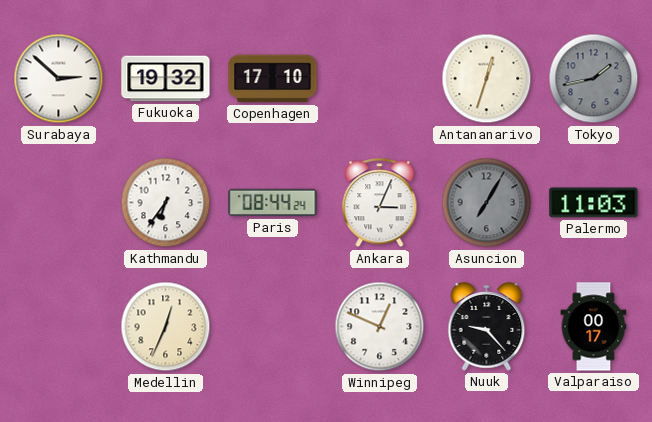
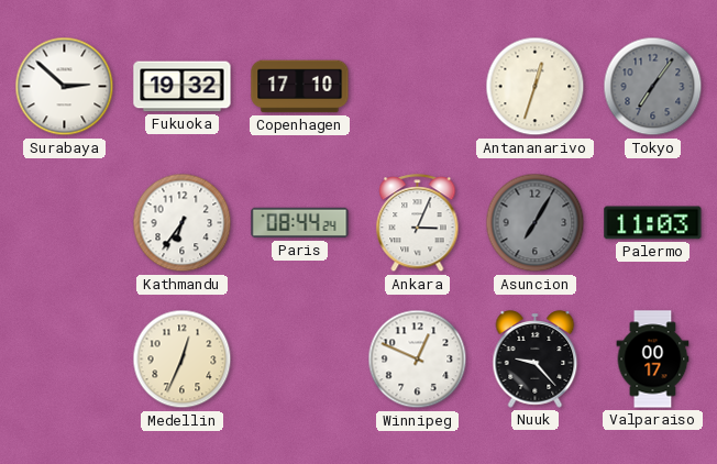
Tokyo: 1:43 -> 7:06 (653, 87)
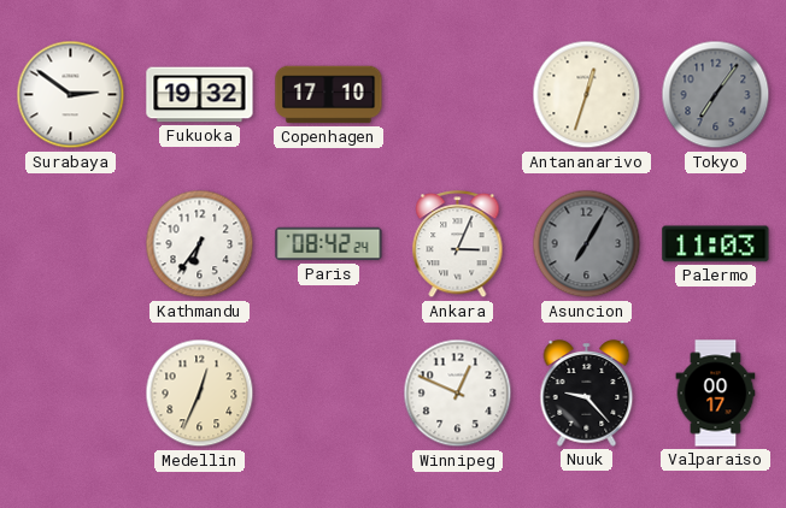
Surabaya: 2:52 -> 2:51 (71, 95)
Paris: 08:44 -> 08:42 (329, 244)
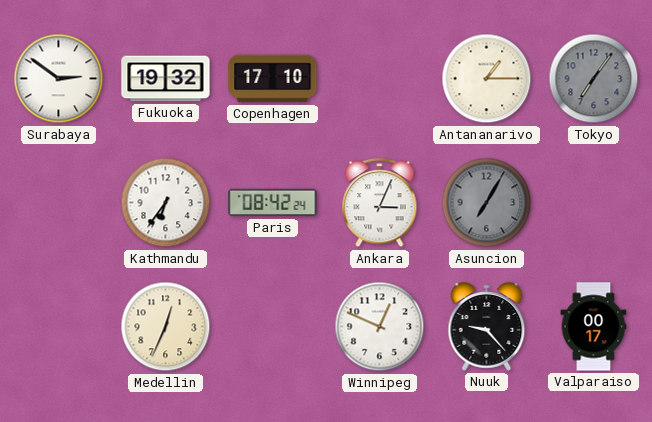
Antananarivo: 12:33 -> 1:15 (487, 79)
Palermo: 11:03 -> none (716, 244)
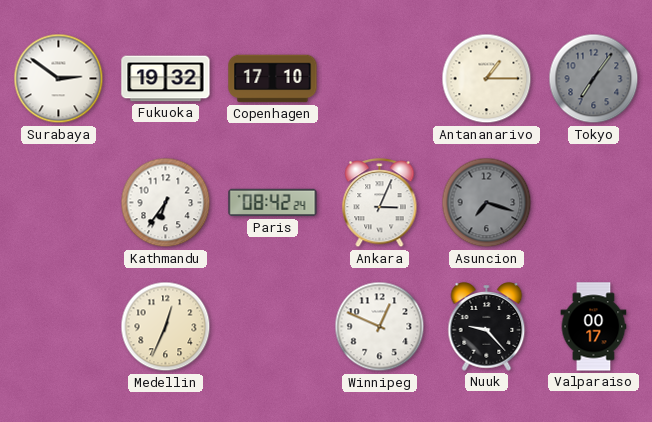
Asuncion: 7:05 -> 7:18 (487, 203)
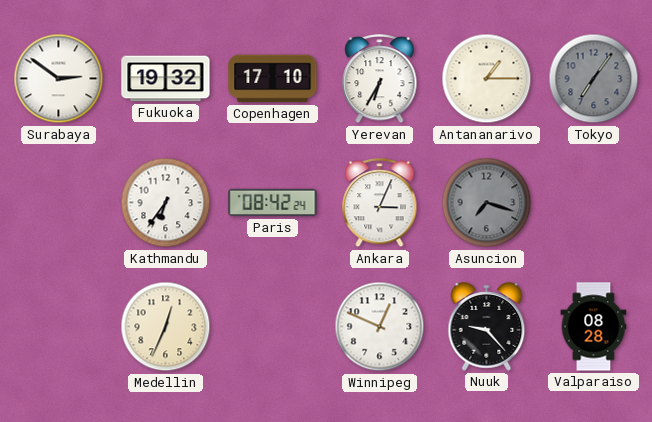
Yerevan: none -> 6:35 (380, 79)
Valparaiso: 00:17 -> 08:28 (594, 327)
